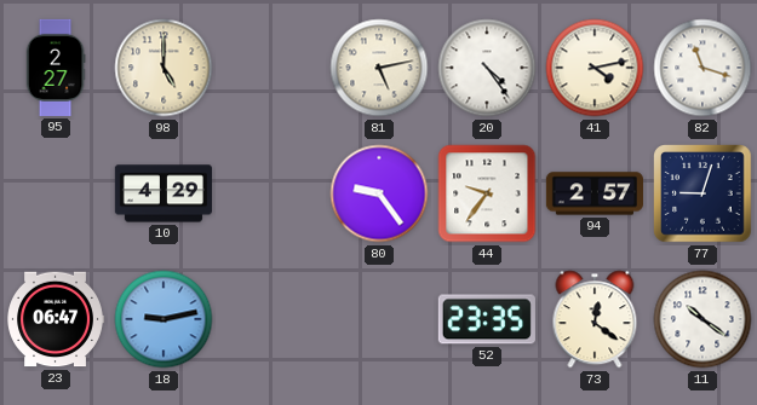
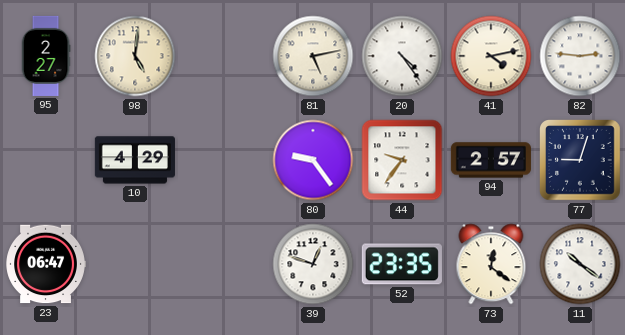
98: 5:00 -> 5:01 (135, 56)
82: 11:18 -> 2:46 (580, 56)
18: 9:13 -> none (164, 319)
39: none -> 12:48 (313, 264)
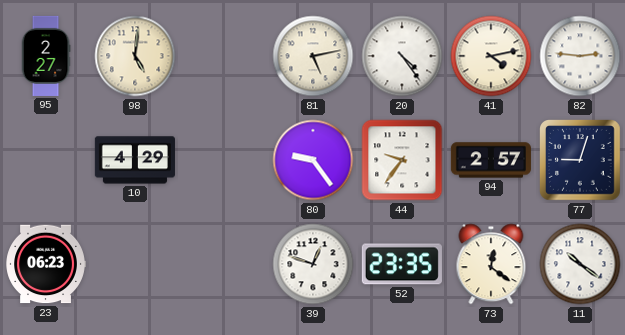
23: 06:47 -> 06:23 (46, 264)
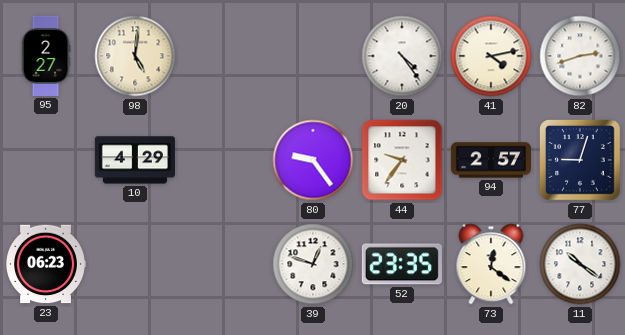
81: 5:13 -> none (313, 56)
82: 2:46 -> 2:42 (580, 56)
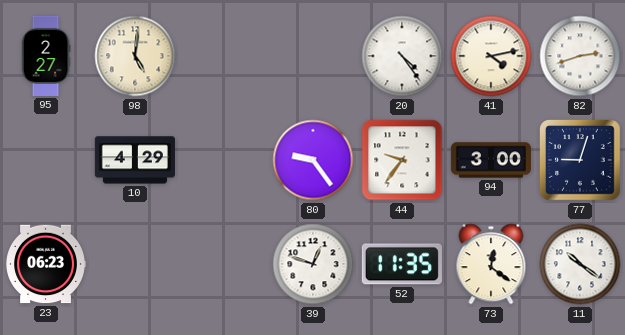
94: 2:57 -> 3:00 (491, 160)
52: 23:35 -> 11:35 (402, 264)
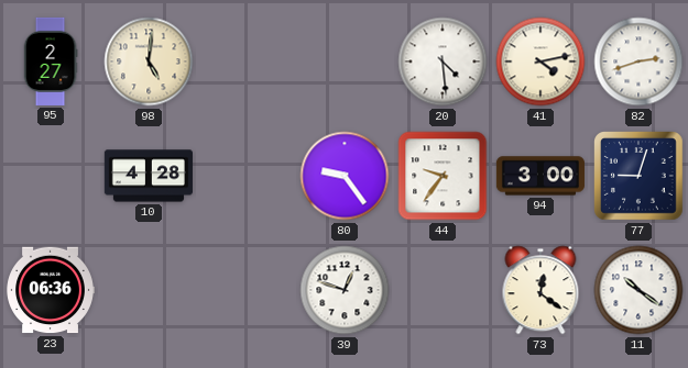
20: 4:24 -> 4:29 (443, 62)
10: 4:29 -> 4:28 (149, 176)
23: 06:23 -> 06:36 (51, 290)
52: 11:35 -> none (402, 264)
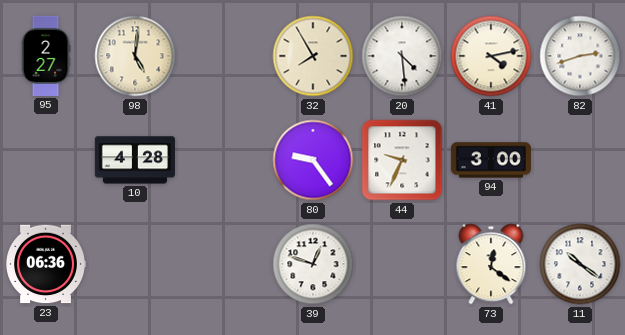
32: none -> 7:55 (313, 56)
44: 9:36 -> 9:34 (402, 160)
77: 9:03 -> none (640, 177)
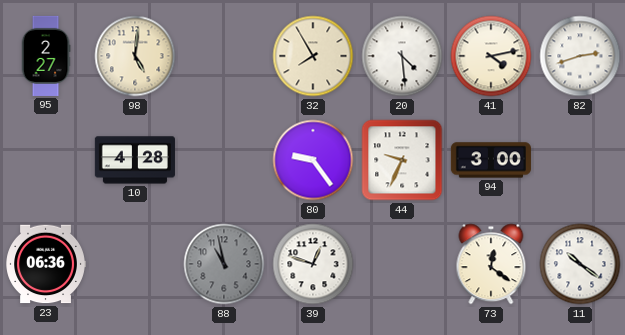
88: none -> 10:58 (224, 264)
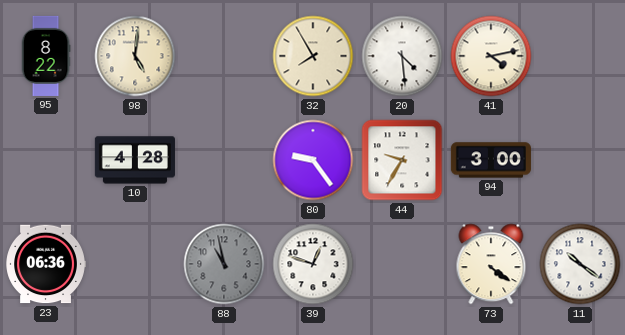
95: 2:27 -> 8:22 (46, 56)
82: 2:42 -> none (580, 56)
44: 9:34 -> 9:35 (402, 160)
73: 12:21 -> 4:21 (491, 264)
